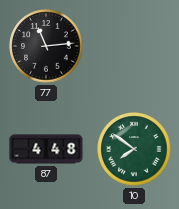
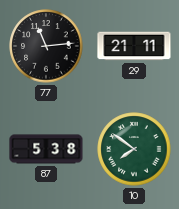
29: none -> 21:11 (134, 46)
87: 4:48 -> 5:38 (46, 149)
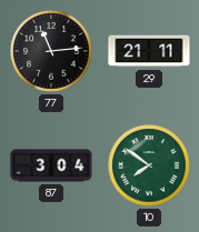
87: 5:38 -> 3:04 (51, 165)
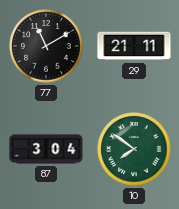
77: 11:14 -> 11:10 (46, 46)
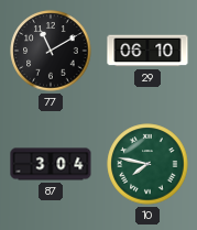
29: 21:11 -> 06:10 (147, 51)
10: 7:51 -> 7:47 (147, 164)
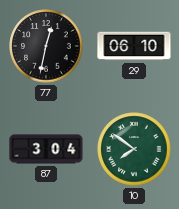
77: 11:10 -> 12:32 (46, 46)
10: 7:47 -> 7:51 (134, 149)
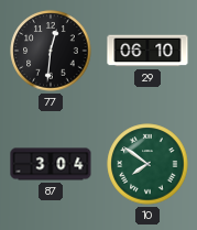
77: 12:32 -> 12:31 (51, 51)
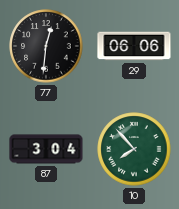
29: 06:10 -> 06:06 (134, 46)
10: 7:51 -> 7:53 (134, 149)
